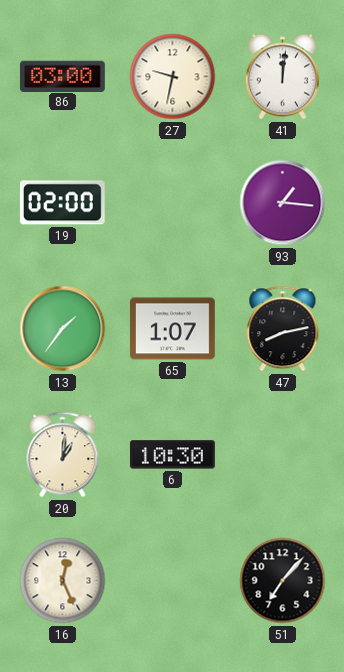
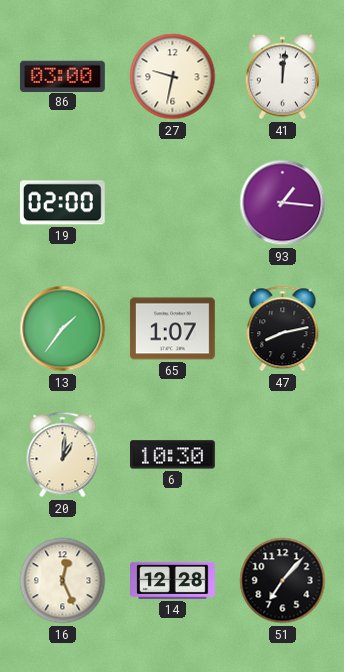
14: none -> 12:28 (173, 580)
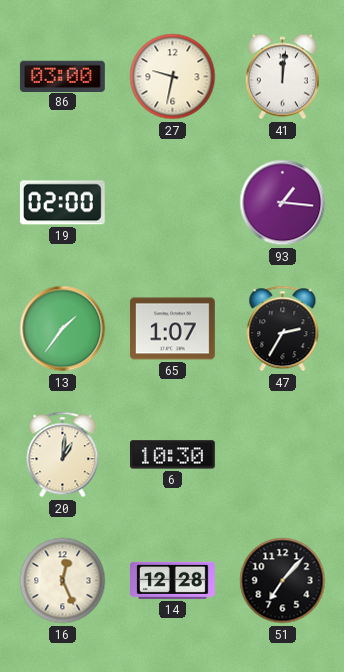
47: 8:13 -> 2:35 (283, 329)
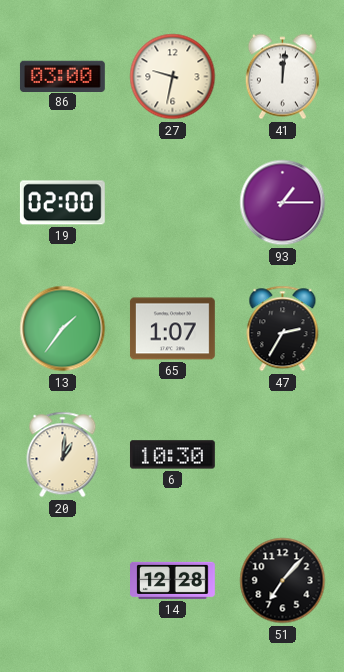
93: 1:16 -> 1:15 (283, 203)
16: 12:26 -> none (63, 581)
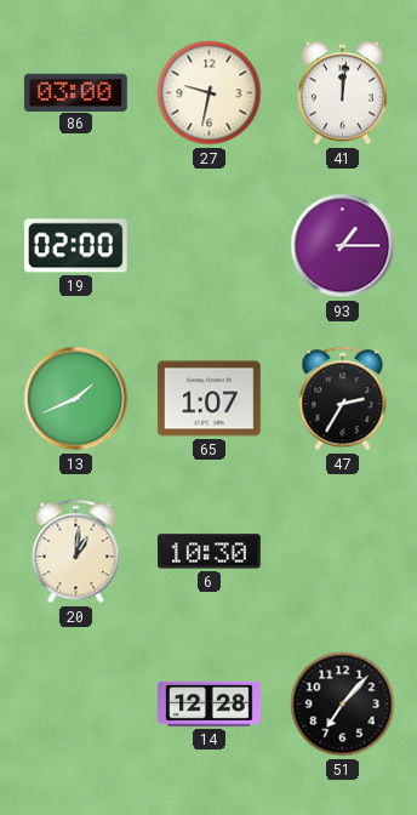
13: 1:36 -> 1:41 (76, 399)
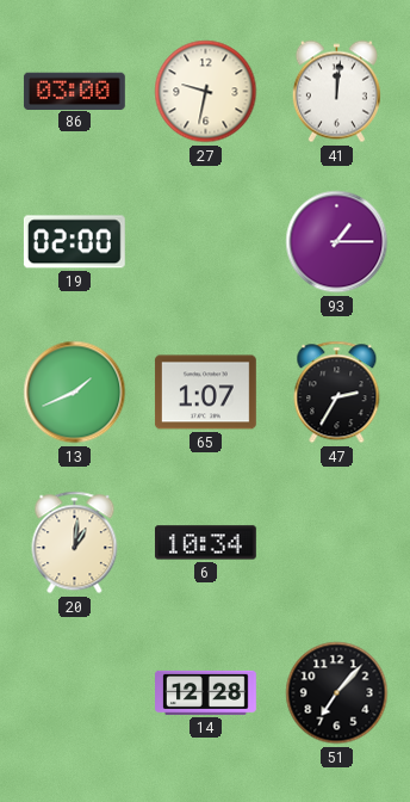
6: 10:30 -> 10:34 (205, 543)
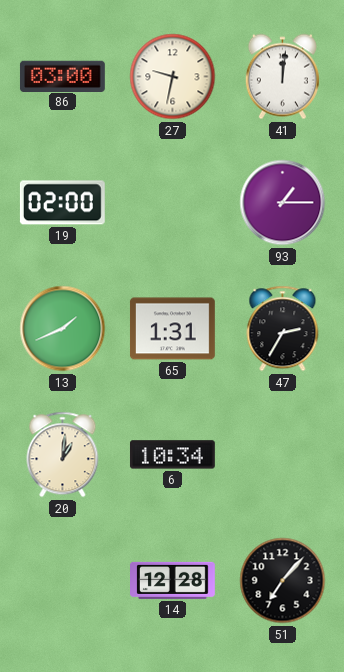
65: 1:07 -> 1:31 (172, 329)
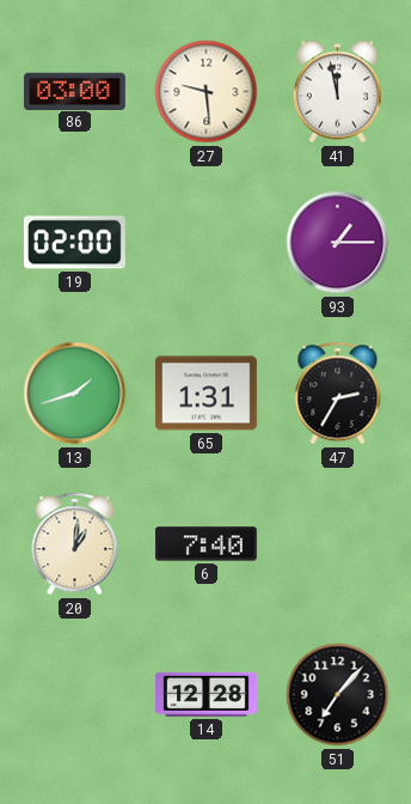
27: 9:32 -> 9:29 (207, 92)
41: 12:01 -> 11:58 (337, 92)
13: 1:41 -> 1:42 (75, 394)
6: 10:34 -> 7:40 (205, 544)
